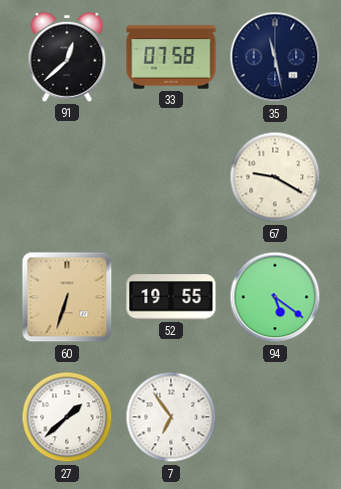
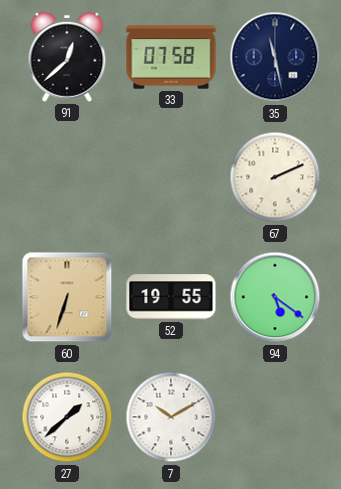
67: 9:20 -> 2:11 (275, 177)
7: 6:54 -> 10:10 (171, 417)
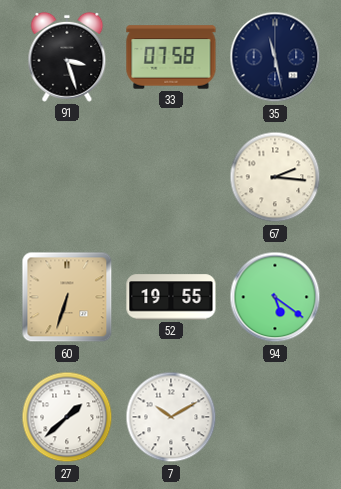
91: 12:38 -> 3:27 (67, 57)
67: 2:11 -> 2:16 (275, 177)
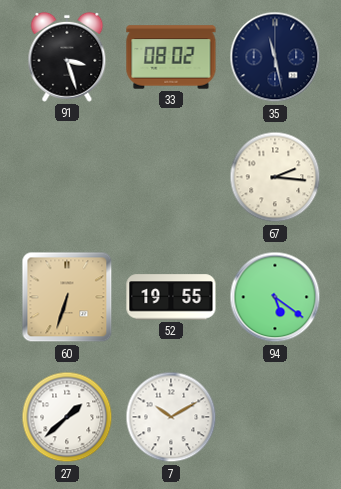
33: 07:58 -> 08:02 (171, 57)
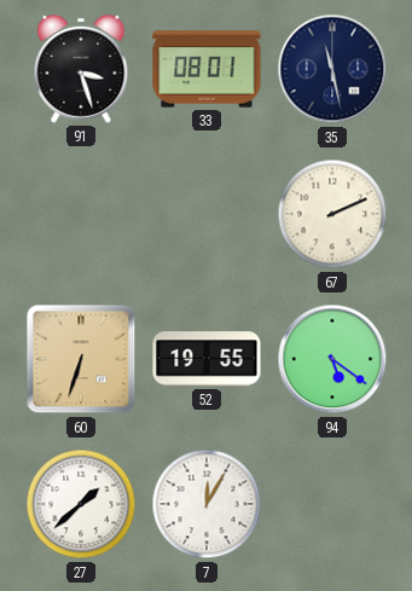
33: 08:02 -> 08:01 (207, 69)
67: 2:16 -> 2:11 (332, 214)
7: 10:10 -> 12:05 (207, 504)
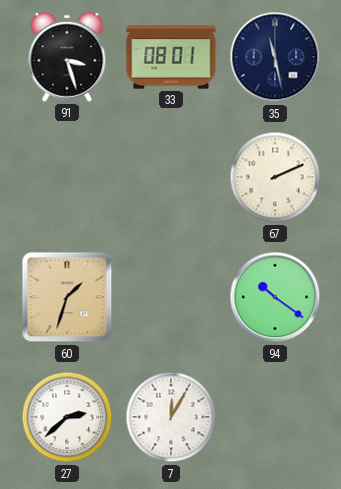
60: 6:33 -> 1:33 (67, 297)
52: 19:55 -> none (207, 359)
94: 5:21 -> 10:21 (275, 297)
27: 1:38 -> 2:38 (67, 417)
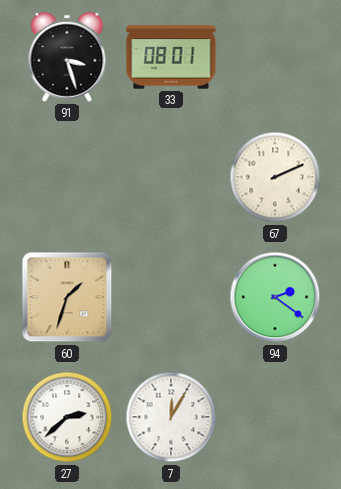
35: 11:28 -> none (275, 57)
94: 10:21 -> 2:21 (275, 297)
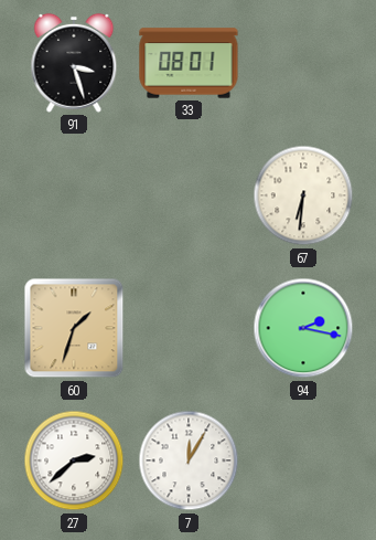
67: 2:11 -> 6:31 (303, 195)
94: 2:21 -> 2:17 (303, 328)
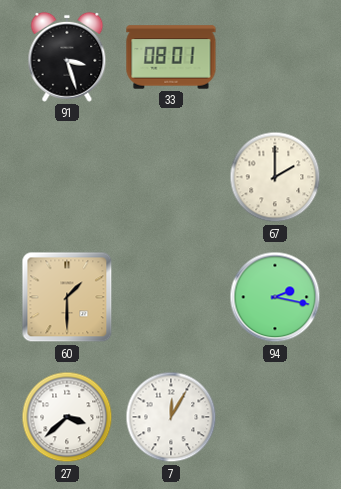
67: 6:31 -> 2:00 (275, 177)
60: 1:33 -> 1:30 (67, 297)
27: 2:38 -> 3:38 (67, 417)
